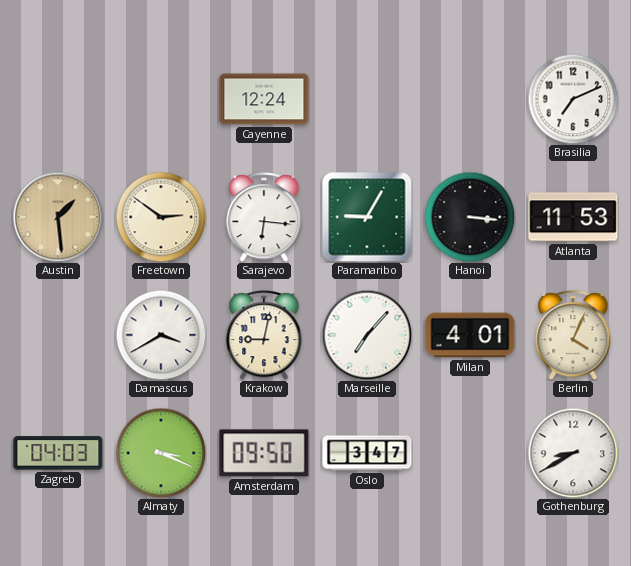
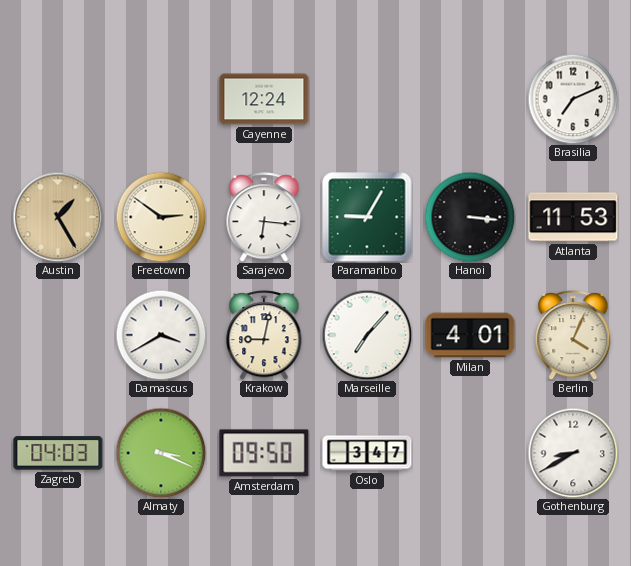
Austin: 1:29 -> 1:25 (58, 217)
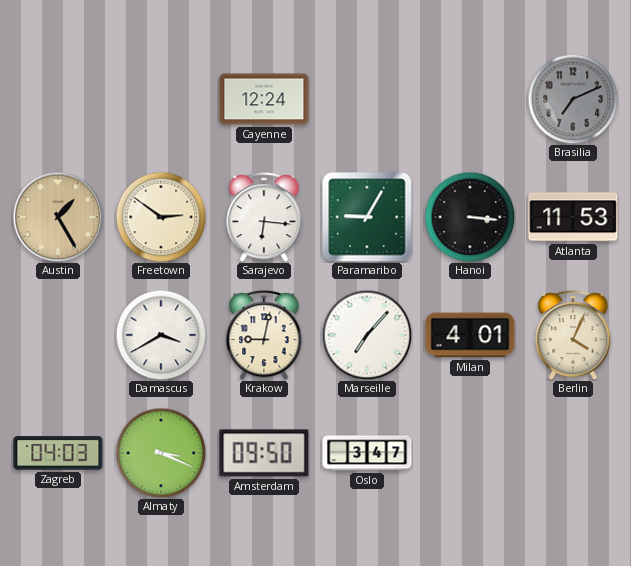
Brasilia dial: white -> grey (573, 99)
Gothenburg: 8:40 -> none (573, 453)
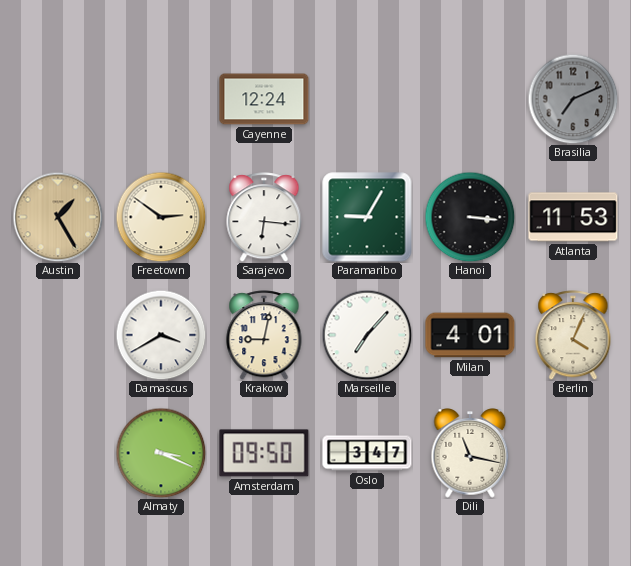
Zagreb: 04:03 -> none (58, 453)
Dili: none -> 11:17 (470, 453)
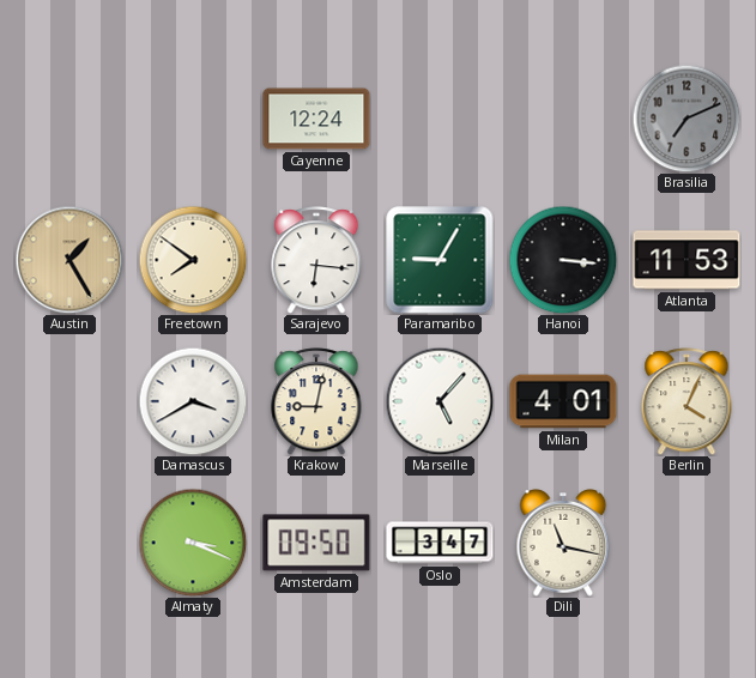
Freetown: 2:51 -> 7:51 (193, 260)
Marseille: 7:07 -> 5:07 (440, 401)
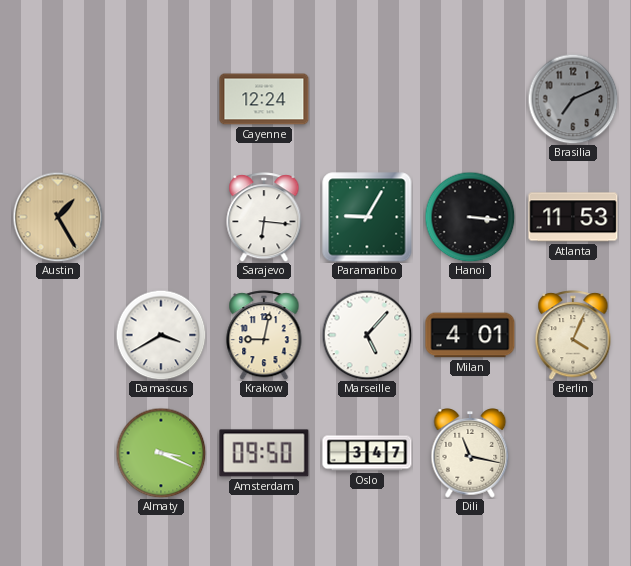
Freetown: 7:51 -> none (193, 260)
